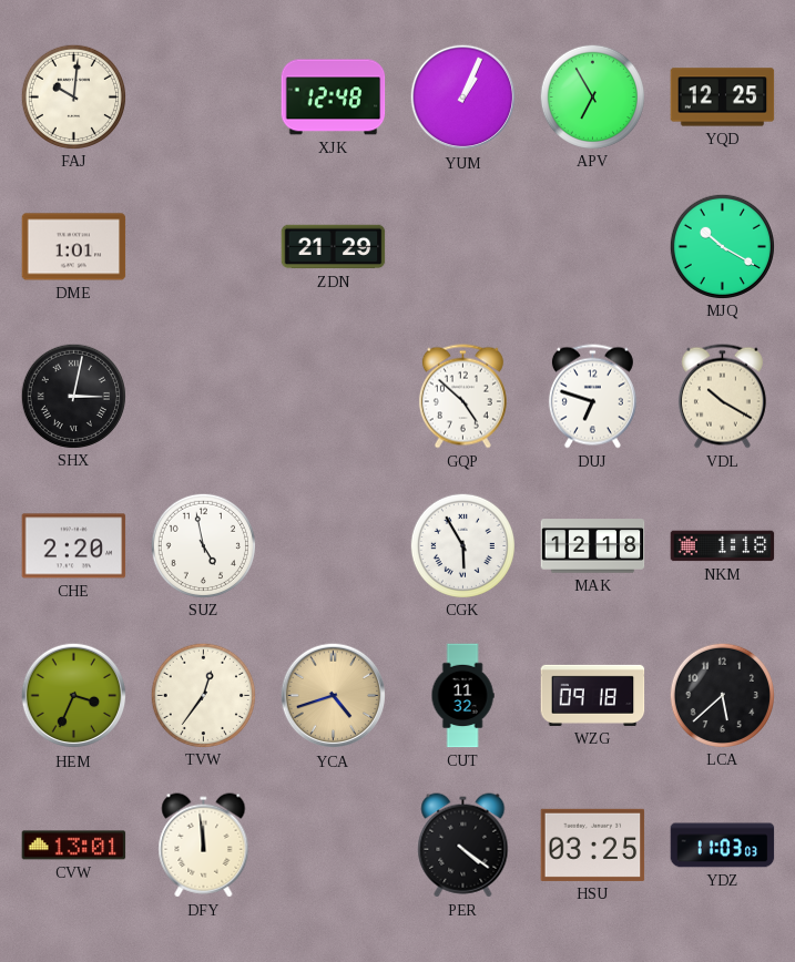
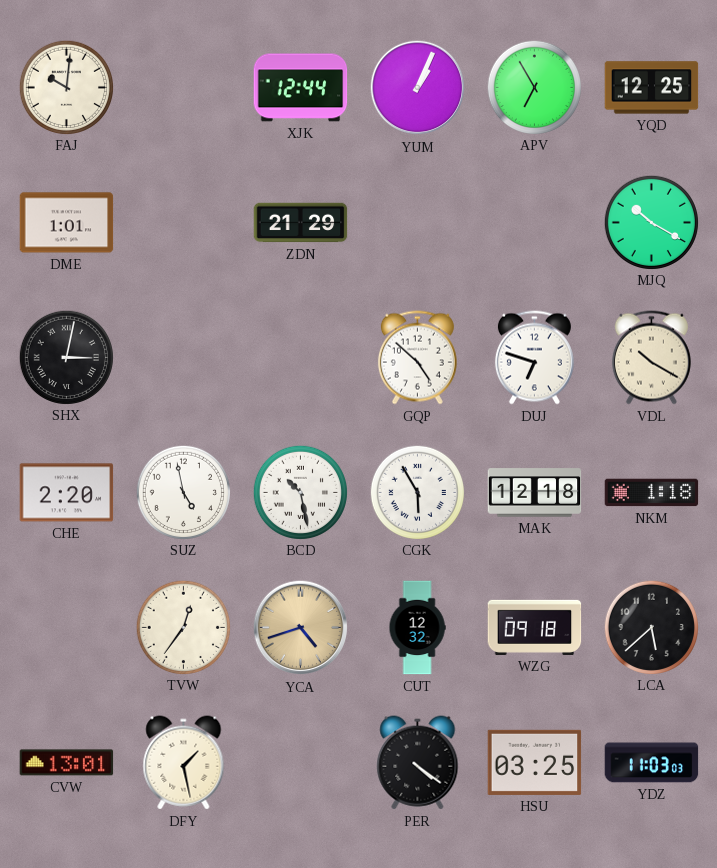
XJK: 12:48 -> 12:44 (301, 88)
BCD: none -> 10:28 (300, 492)
HEM: 3:34 -> none (74, 696)
CUT: 11:32 -> 12:32 (417, 628)
DFY: 11:59 -> 1:28 (184, 763)
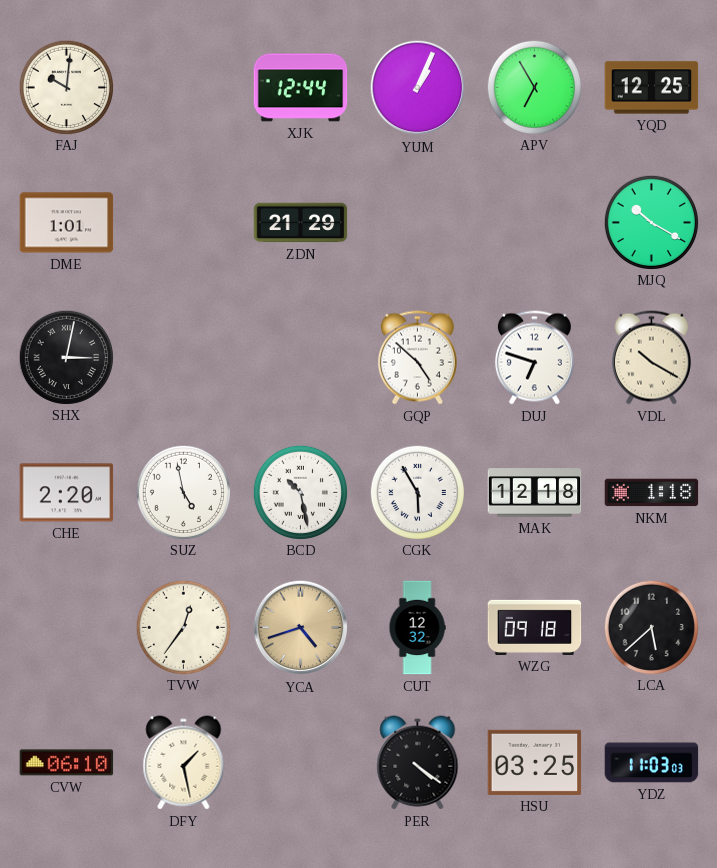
CVW: 13:01 -> 06:10 (67, 763)
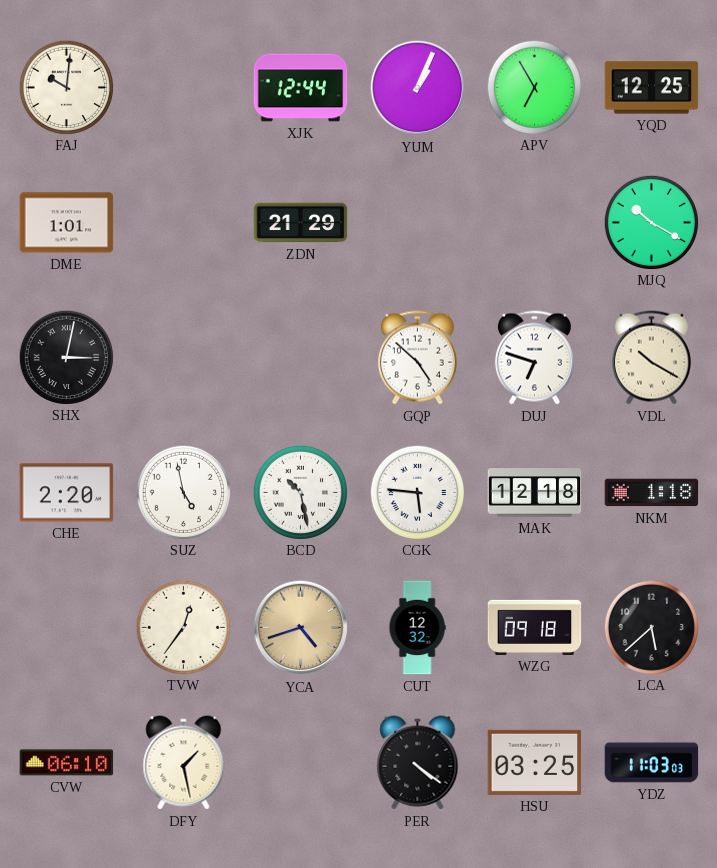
CGK: 5:55 -> 5:46 (417, 492)
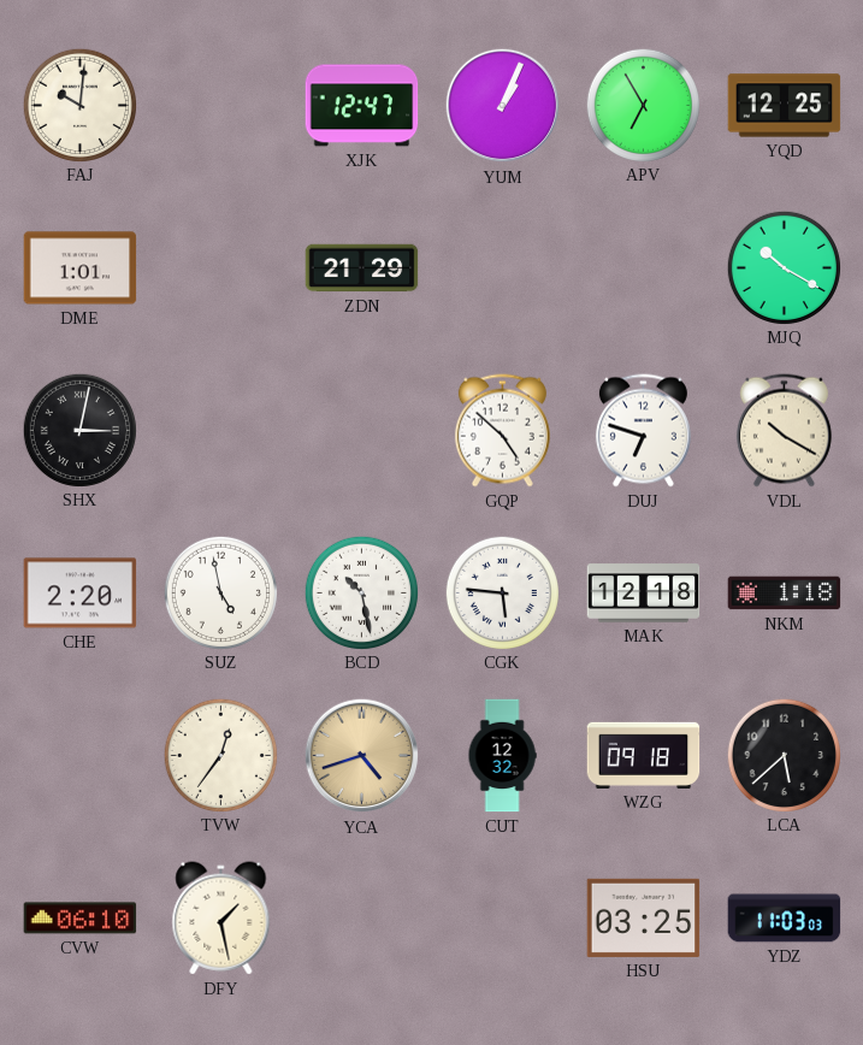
XJK: 12:44 -> 12:47 (362, 106)
PER: 4:21 -> none (418, 763)
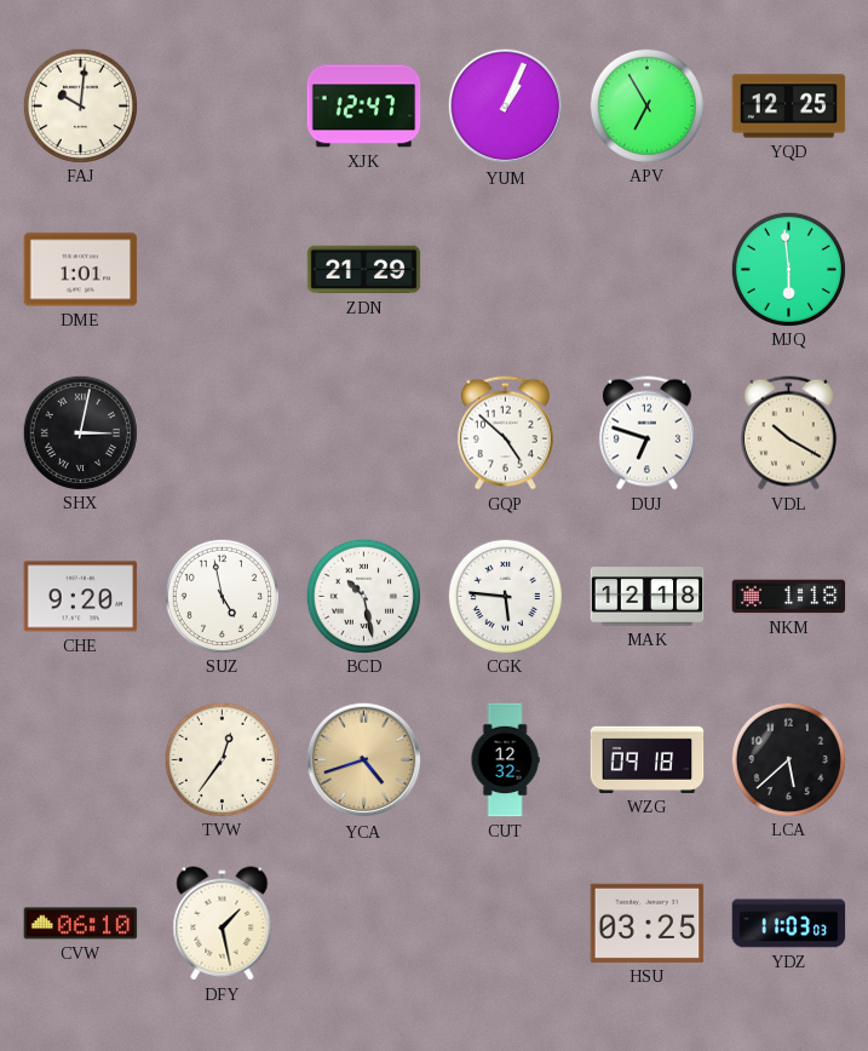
MJQ: 10:20 -> 5:59 (788, 269)
CHE: 2:20 -> 9:20 (81, 597)
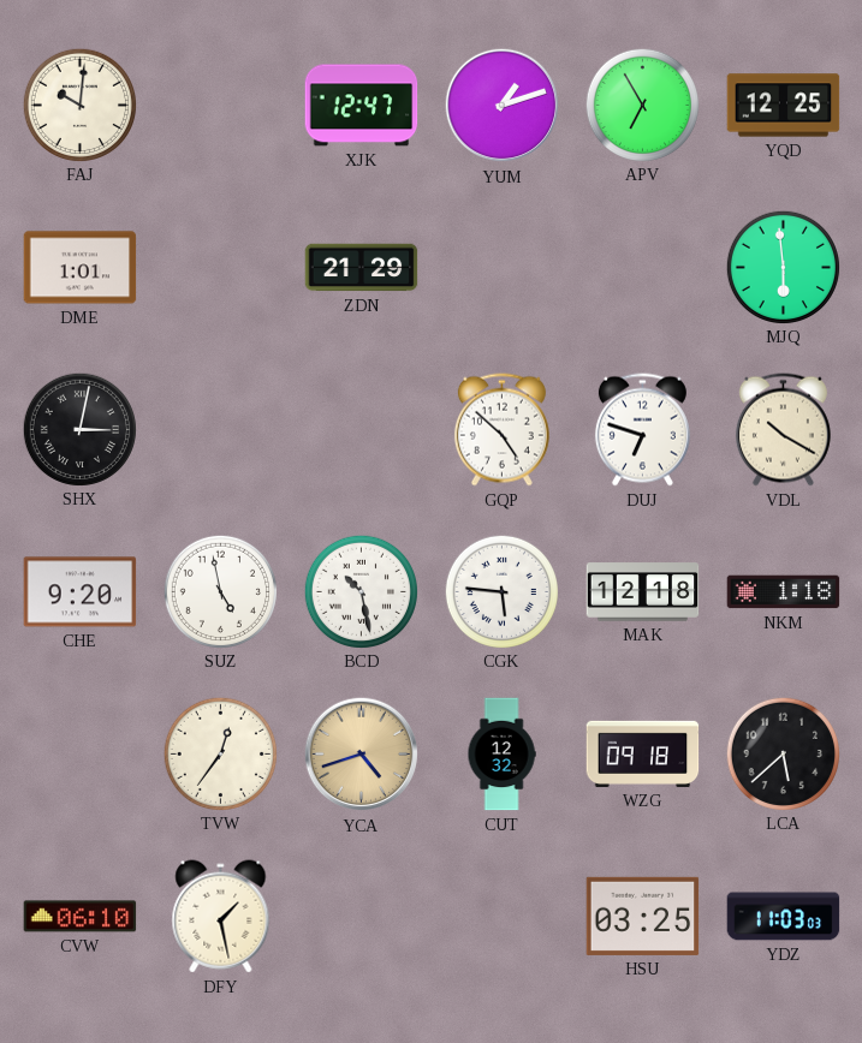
YUM: 1:04 -> 1:12 (503, 106)
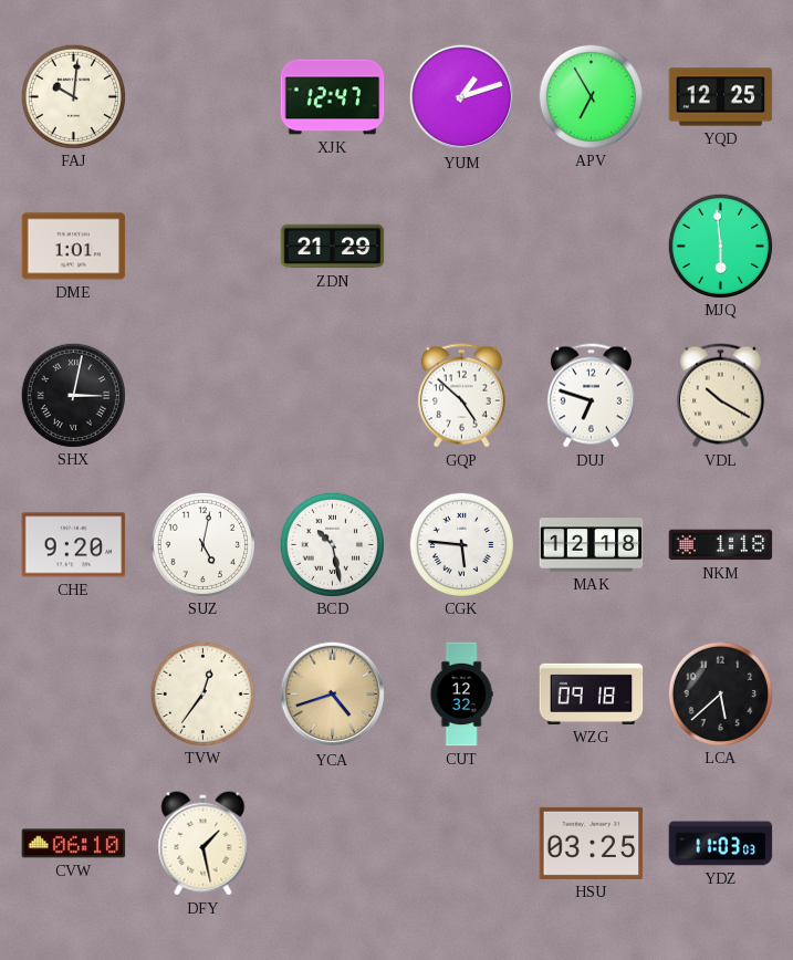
SUZ: 4:58 -> 5:02 (202, 544)
